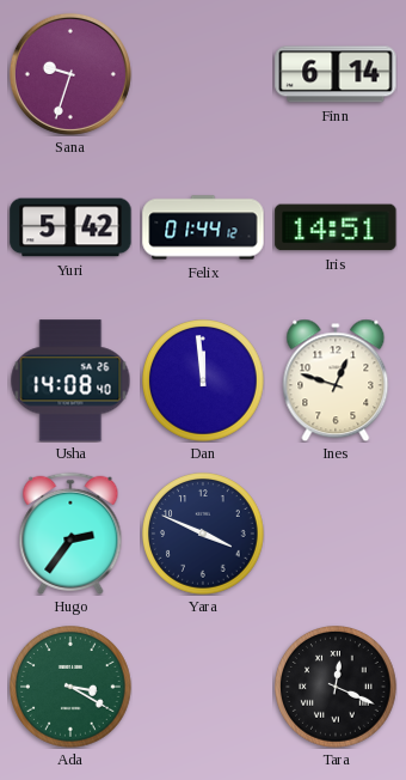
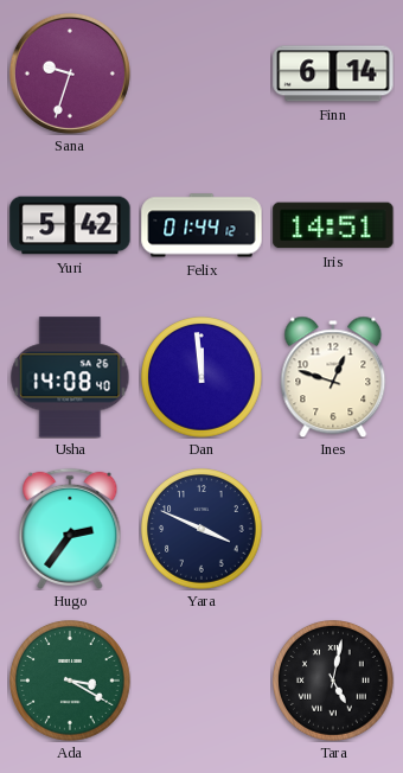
Tara: 12:19 -> 5:02 (334, 682)
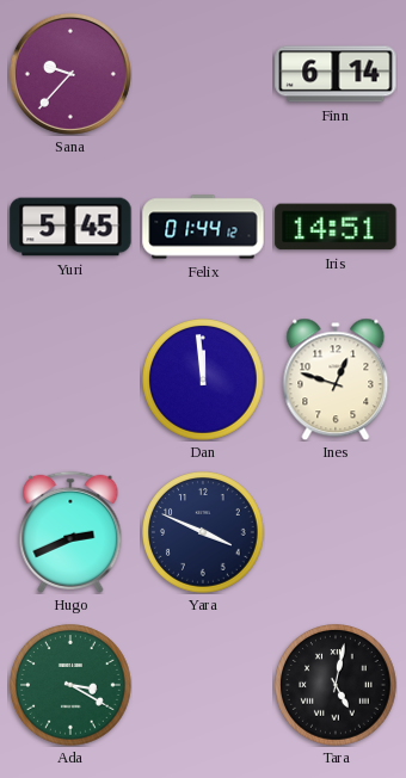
Sana: 9:33 -> 9:37 (70, 74)
Yuri: 5:42 -> 5:45 (70, 227)
Usha: 14:08 -> none (70, 377)
Hugo: 2:36 -> 2:41 (70, 532)
